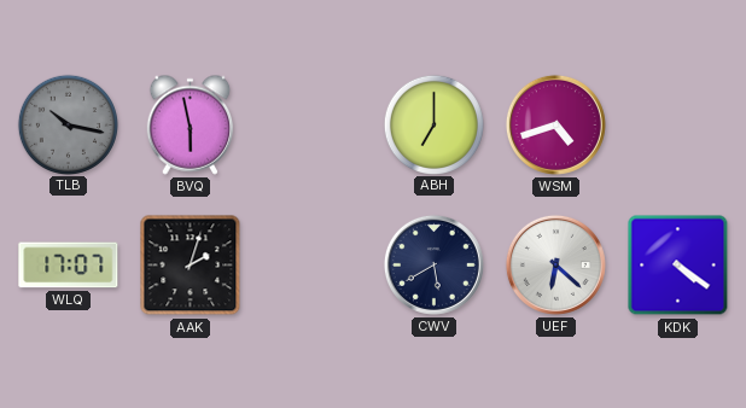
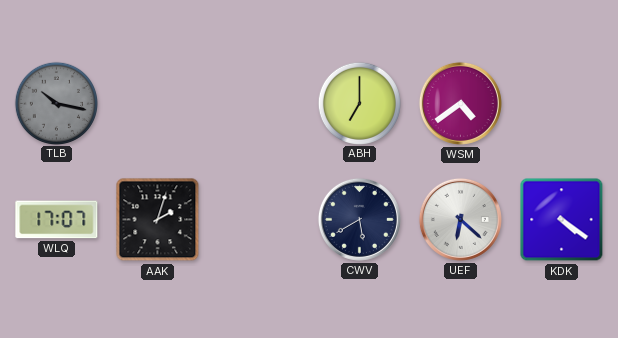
BVQ: 5:58 -> none (191, 124)
WSM: 4:42 -> 4:39 (460, 103)
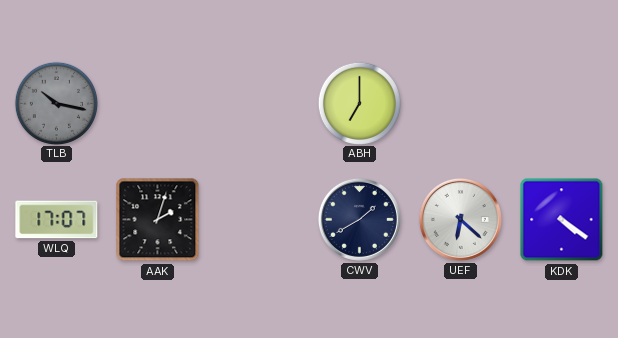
WSM: 4:39 -> none (460, 103)
CWV: 5:40 -> 1:40 (359, 219)
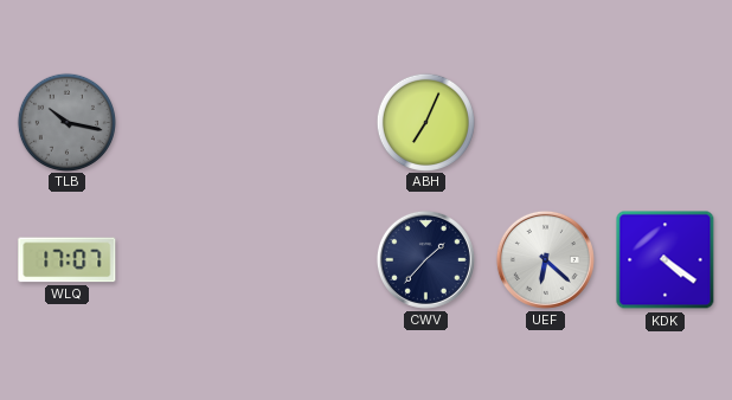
ABH: 7:00 -> 7:04 (425, 122)
AAK: 2:03 -> none (158, 220)
CWV: 1:40 -> 1:37 (425, 259)
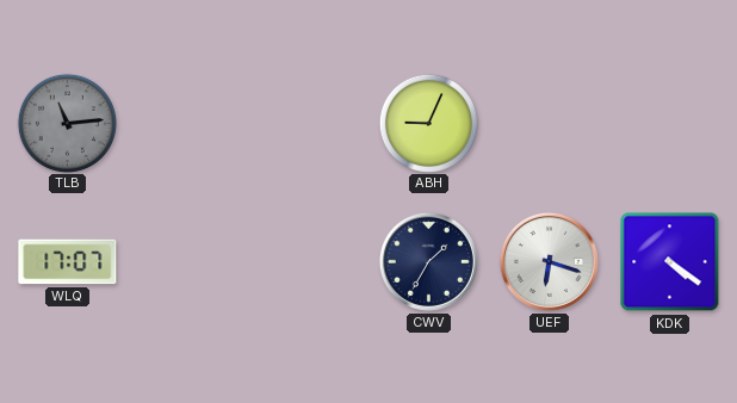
TLB: 10:17 -> 11:14 (67, 123)
ABH: 7:04 -> 9:04 (428, 123)
CWV: 1:37 -> 1:35 (428, 261)
UEF: 6:22 -> 6:18 (549, 261)
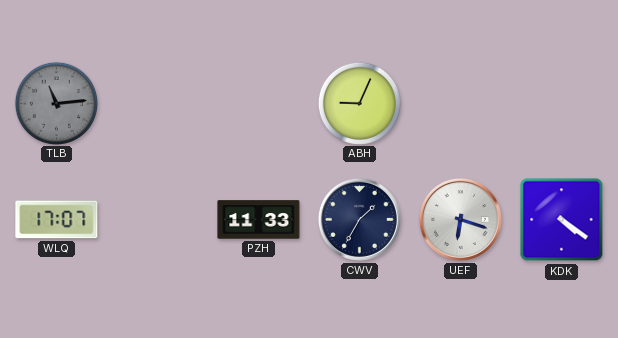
PZH: none -> 11:33 (259, 220)
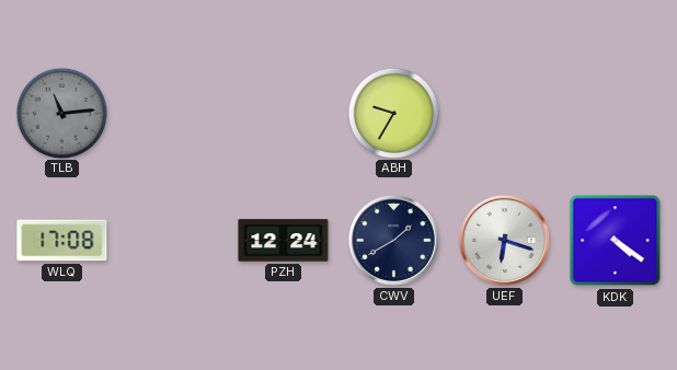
ABH: 9:04 -> 9:35 (393, 113)
WLQ: 17:07 -> 17:08 (62, 241)
PZH: 11:33 -> 12:24 (284, 241)
CWV: 1:35 -> 1:40 (393, 240)
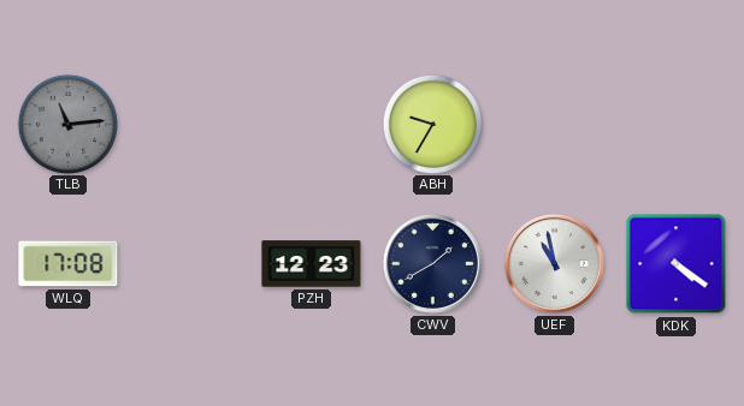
PZH: 12:24 -> 12:23 (312, 264)
UEF: 6:18 -> 10:58 (554, 263)
